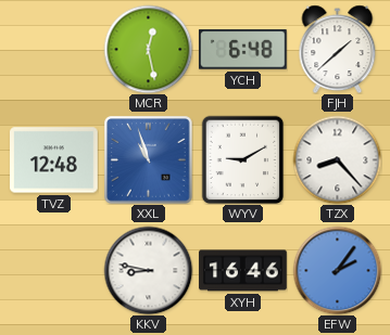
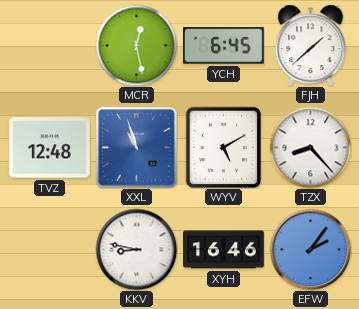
YCH: 6:48 -> 6:45 (223, 46)
WYV: 9:10 -> 5:10 (224, 147)
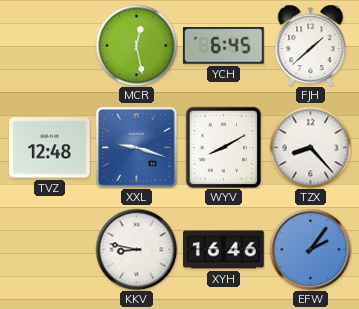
XXL: 10:57 -> 9:18 (136, 147)
WYV: 5:10 -> 8:10 (224, 147)
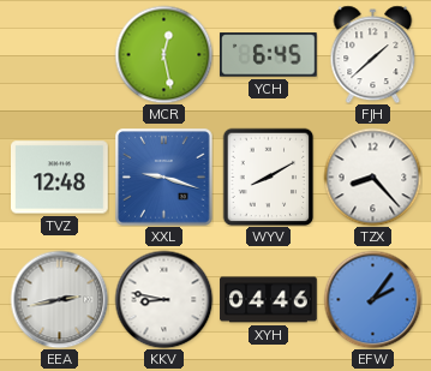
EEA: none -> 2:43 (59, 299)
XYH: 16:46 -> 04:46 (269, 300)
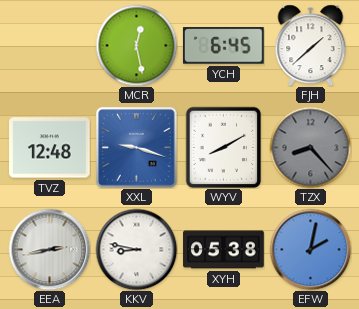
TZX dial: white -> grey (310, 147)
XYH: 04:46 -> 05:38 (224, 250)
EFW: 2:06 -> 2:02 (310, 249)
